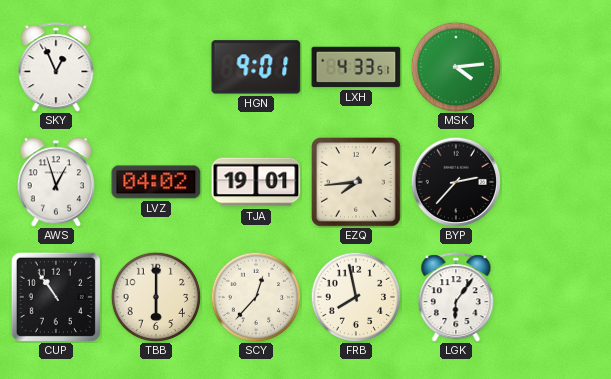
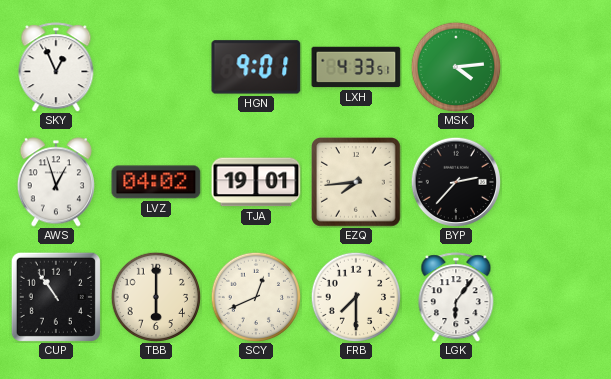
SCY: 12:37 -> 12:41 (256, 297)
FRB: 7:58 -> 7:30 (356, 297)
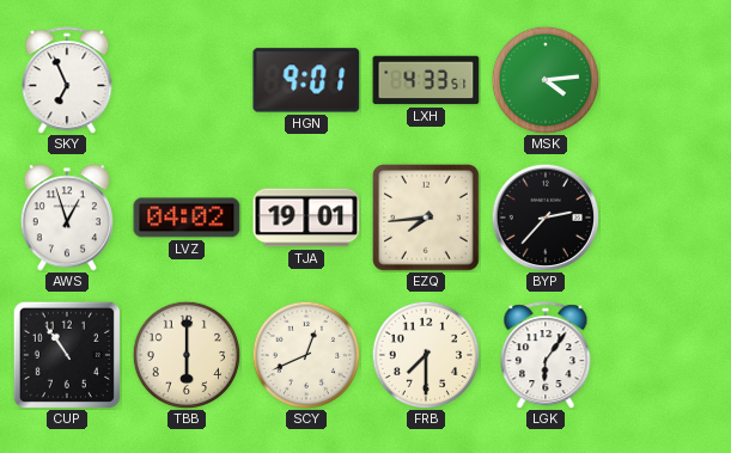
SKY: 12:56 -> 6:56 (67, 80)
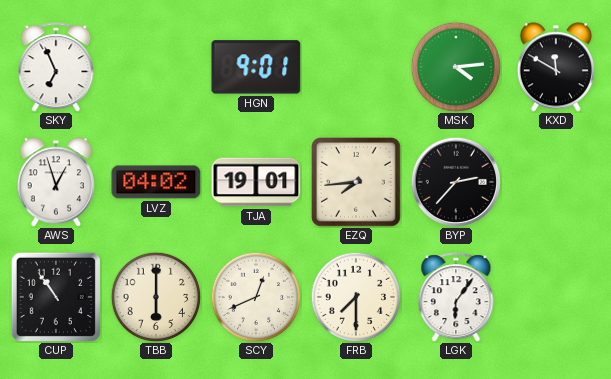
LXH: 4:33 -> none (426, 80)
KXD: none -> 11:50 (556, 67)
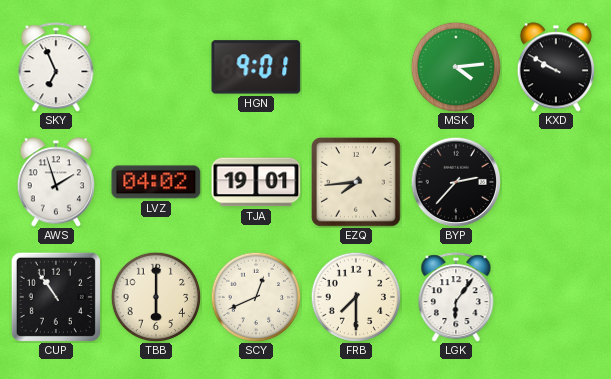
KXD: 11:50 -> 9:50 (556, 67)
AWS: 12:57 -> 1:57 (56, 182)
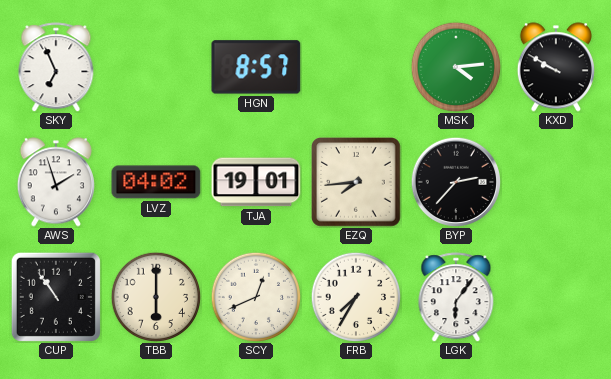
HGN: 9:01 -> 8:57 (256, 67)
FRB: 7:30 -> 7:35 (356, 297)
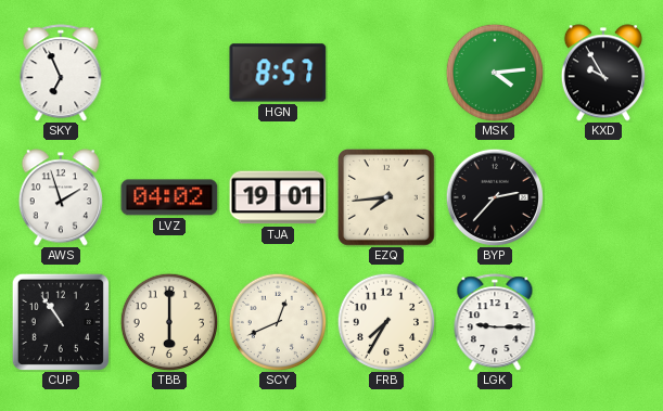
KXD: 9:50 -> 9:55 (603, 73)
LGK: 6:06 -> 9:15 (495, 322)
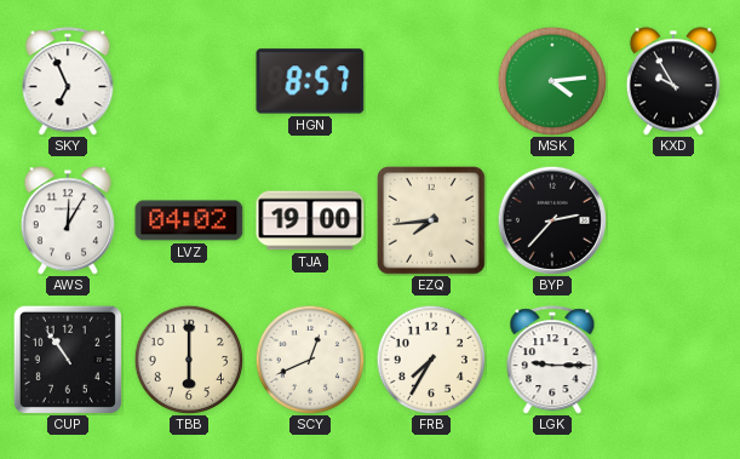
AWS: 1:57 -> 12:05 (68, 220)
TJA: 19:01 -> 19:00 (310, 220)
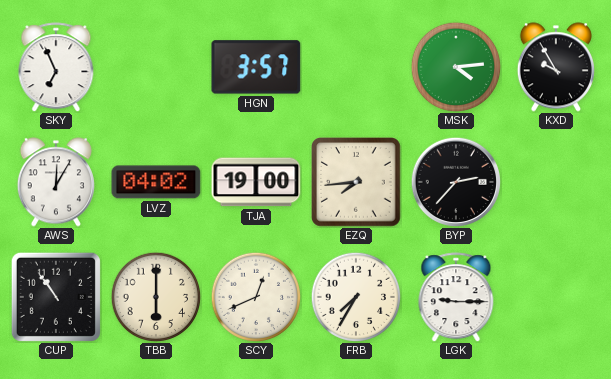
HGN: 8:57 -> 3:57 (256, 67)
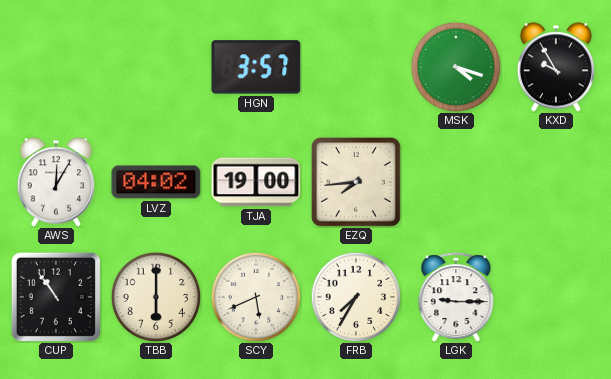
SKY: 6:56 -> none (56, 67)
MSK: 4:14 -> 4:18 (456, 67)
BYP: 2:37 -> none (455, 181)
SCY: 12:41 -> 5:41 (256, 297)
